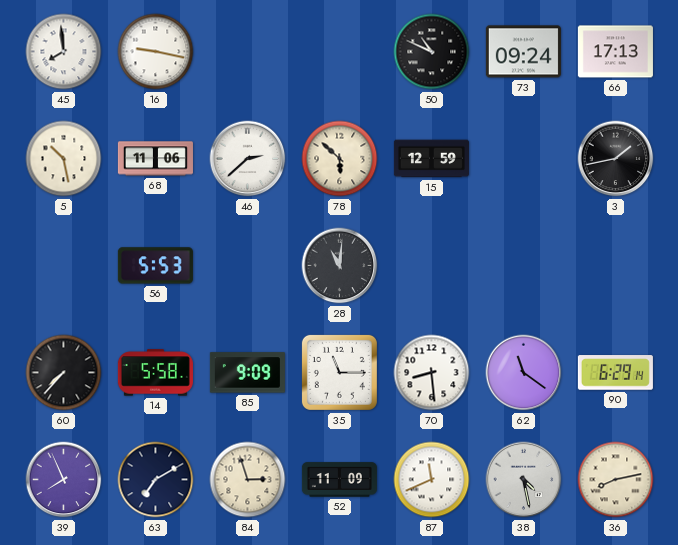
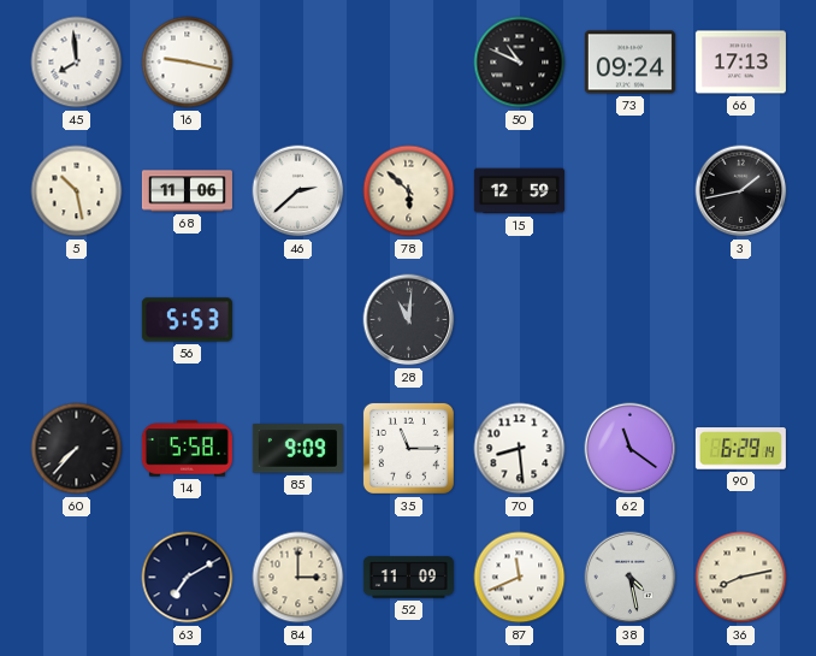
39: 7:56 -> none (64, 480)
84: 2:57 -> 3:00 (298, 578)
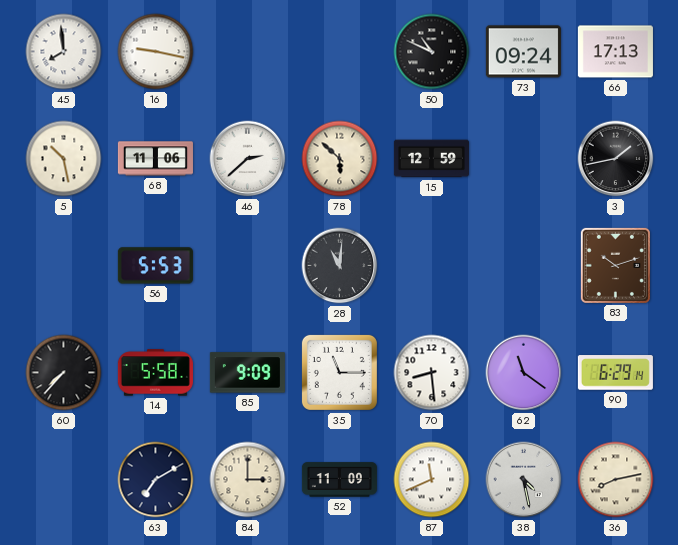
83: none -> 10:12 (615, 265)
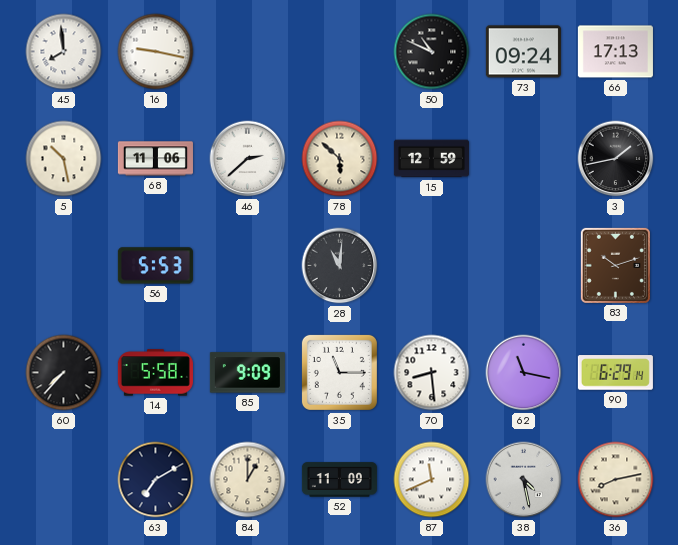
62: 11:21 -> 11:17 (524, 373)
84: 3:00 -> 1:00 (248, 480)
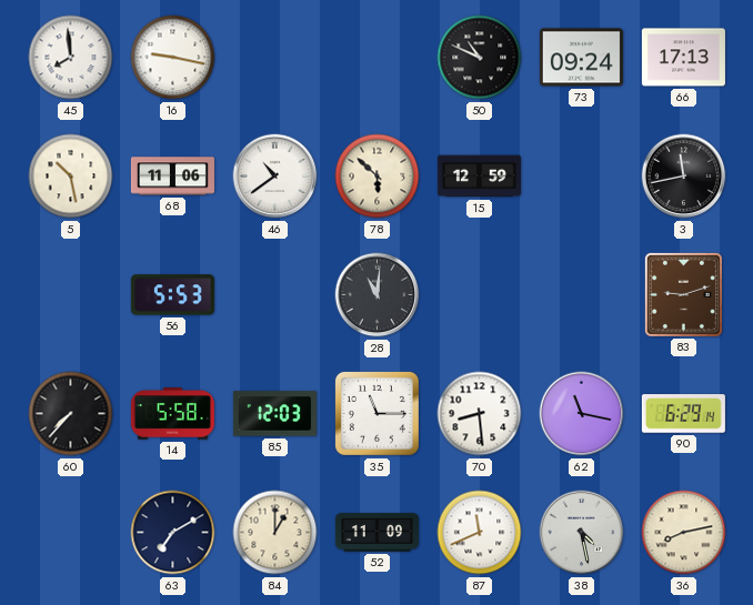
46: 2:38 -> 10:39 (275, 177)
3: 1:43 -> 11:43 (684, 177)
83: 10:12 -> 9:12 (683, 294)
85: 9:09 -> 12:03 (274, 414)
